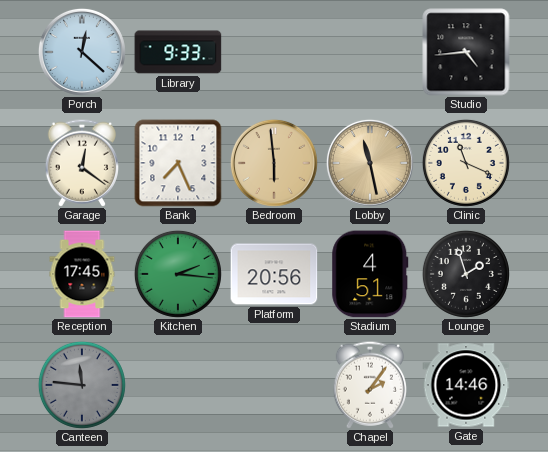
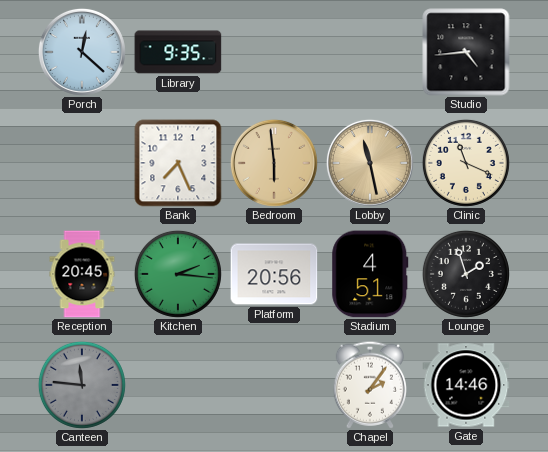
Library: 9:33 -> 9:35 (178, 52)
Garage: 12:21 -> none (81, 163)
Reception: 17:45 -> 20:45 (82, 274)
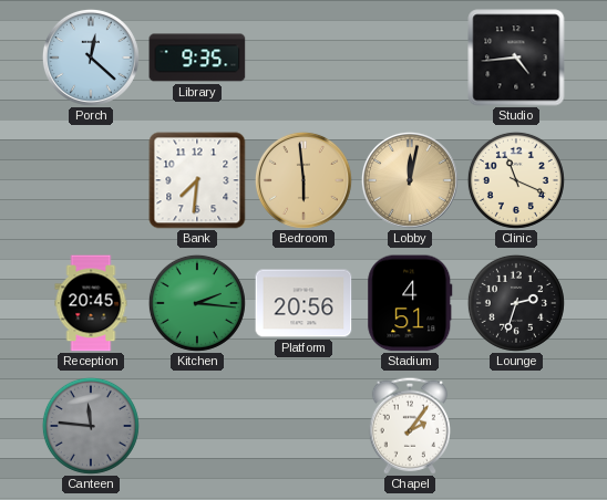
Bank: 7:26 -> 7:31 (197, 180)
Lobby: 11:28 -> 12:02 (410, 180)
Lounge: 1:57 -> 2:33 (516, 303)
Gate: 14:46 -> none (466, 385)
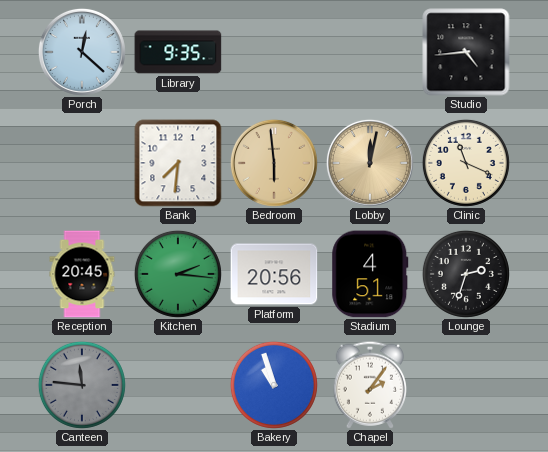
Bakery: none -> 10:57 (274, 385)
